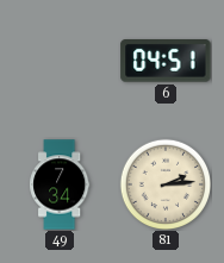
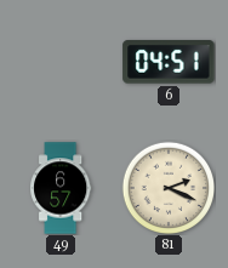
49: 7:34 -> 6:57 (62, 188)
81: 2:14 -> 2:19 (167, 187)
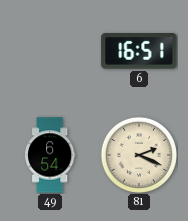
6: 04:51 -> 16:51 (139, 51)
49: 6:57 -> 6:54 (51, 155)
